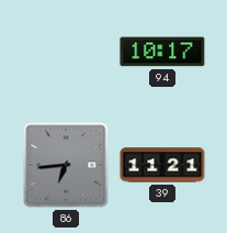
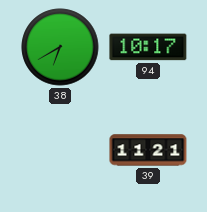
38: none -> 6:40 (60, 47)
86: 6:44 -> none (66, 165)
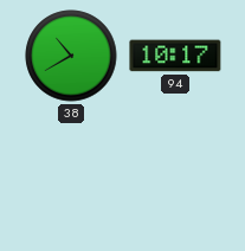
38: 6:40 -> 10:40 (71, 56)
39: 11:21 -> none (148, 150)
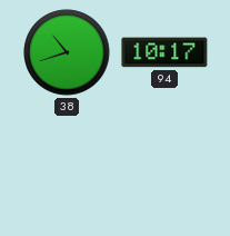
38: 10:40 -> 10:42 (67, 52)
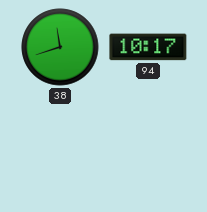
38: 10:42 -> 11:42 (60, 47)
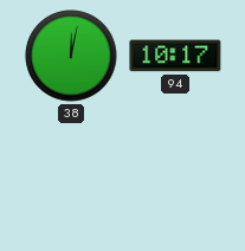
38: 11:42 -> 12:02 (71, 56)
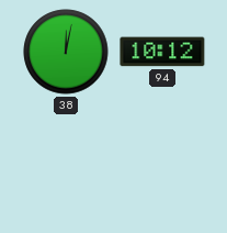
94: 10:17 -> 10:12 (162, 52)
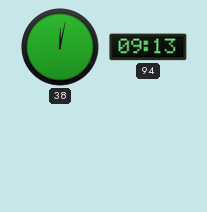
94: 10:12 -> 09:13 (148, 47)
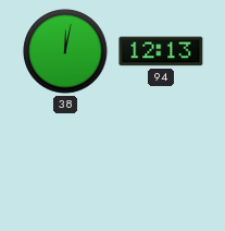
94: 09:13 -> 12:13 (161, 51)
